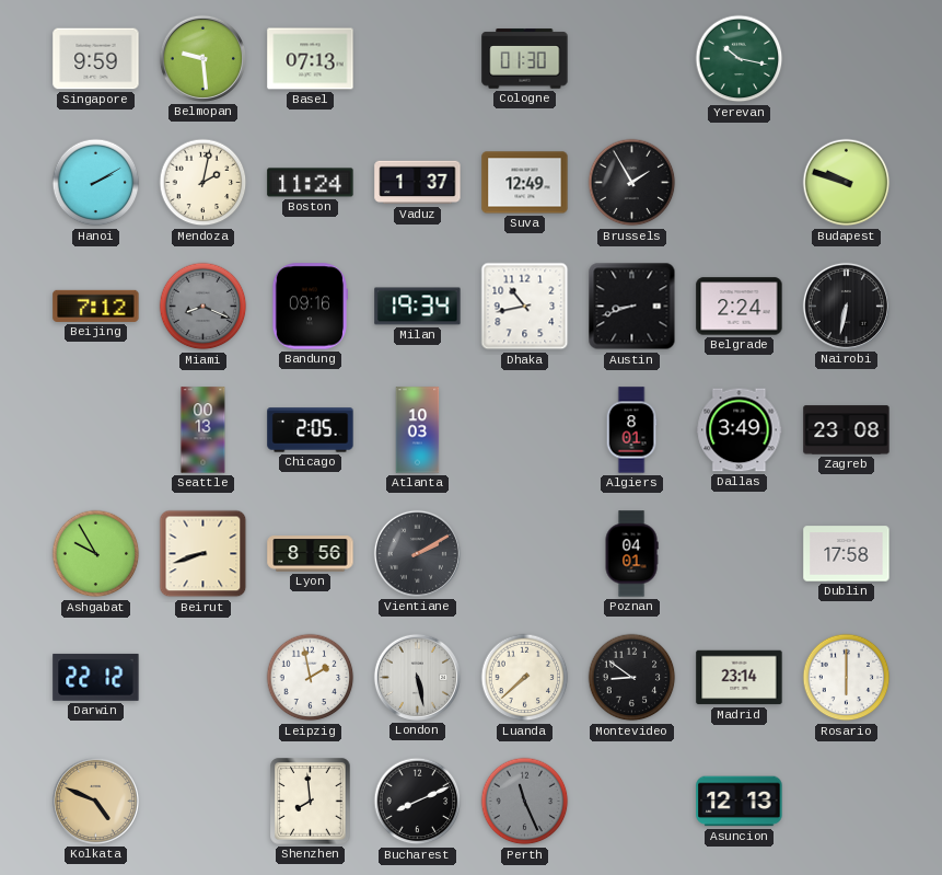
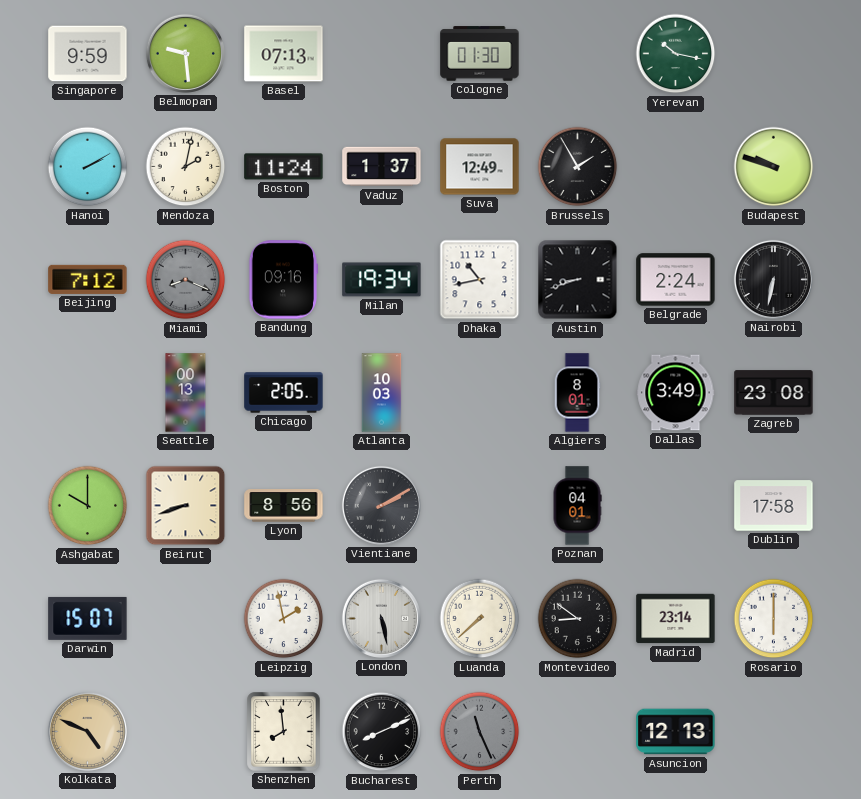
Ashgabat: 9:55 -> 10:00 (88, 506)
Darwin: 22:12 -> 15:07 (88, 618)
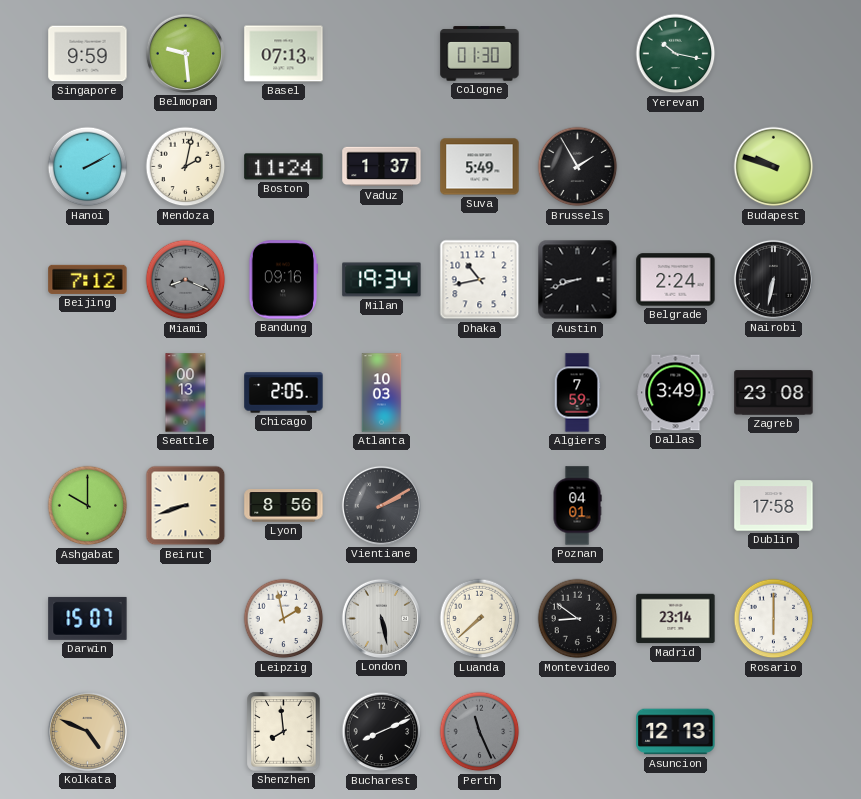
Suva: 12:49 -> 5:49 (480, 167)
Algiers: 8:01 -> 7:59 (577, 393)
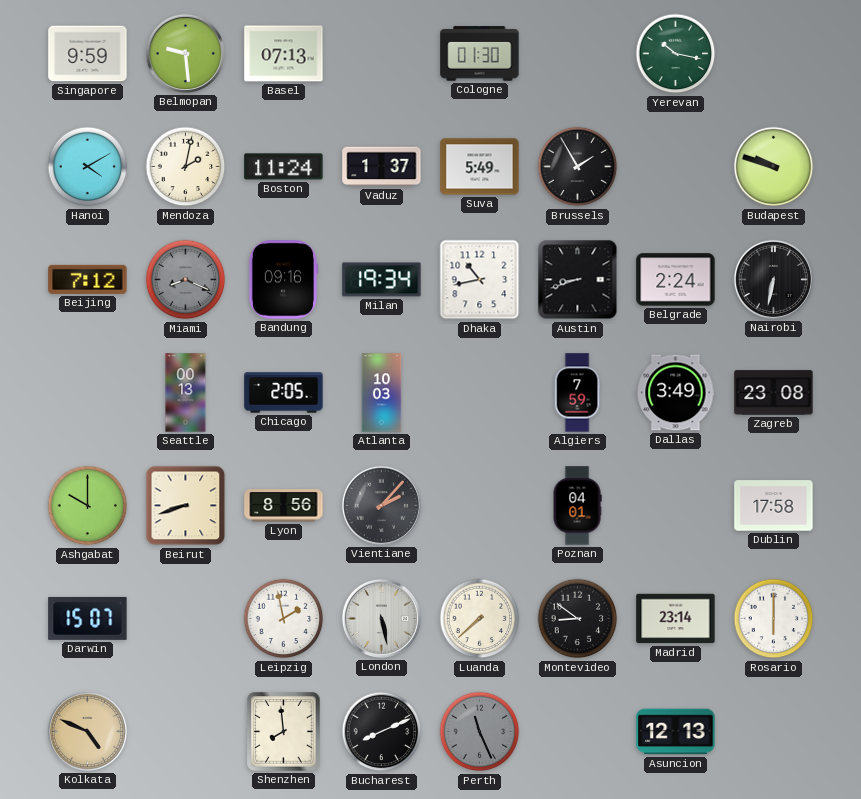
Hanoi: 2:10 -> 4:10 (88, 167)
Vientiane: 2:10 -> 2:07 (381, 505)
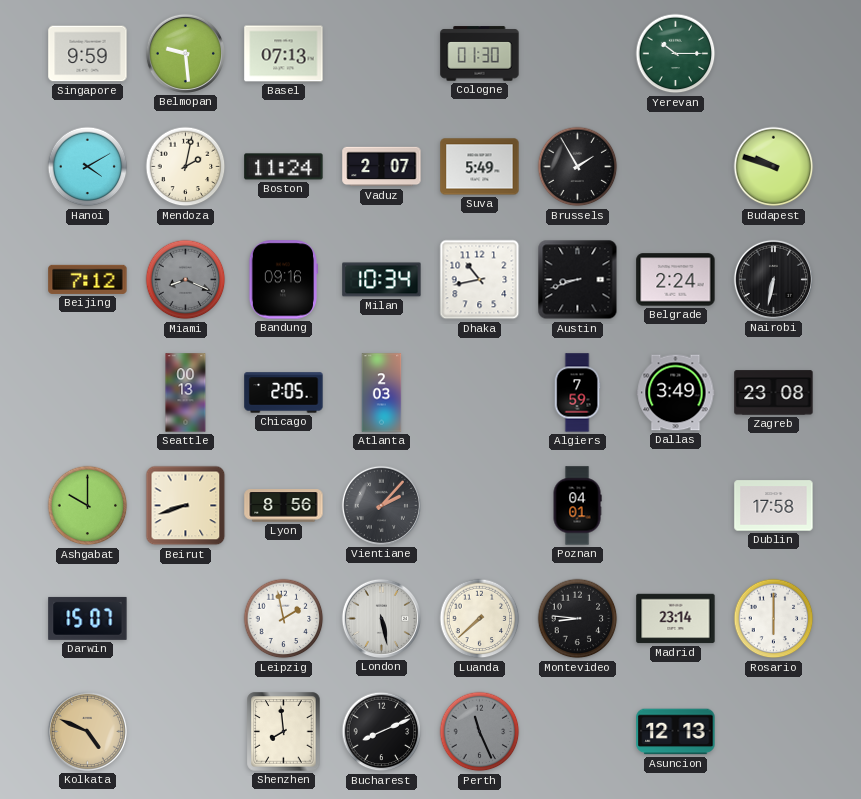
Yerevan: 10:17 -> 10:15 (676, 54)
Vaduz: 1:37 -> 2:07 (382, 167)
Milan: 19:34 -> 10:34 (382, 280)
Atlanta: 10:03 -> 2:03 (382, 393)
Montevideo: 8:51 -> 8:46 (578, 619)
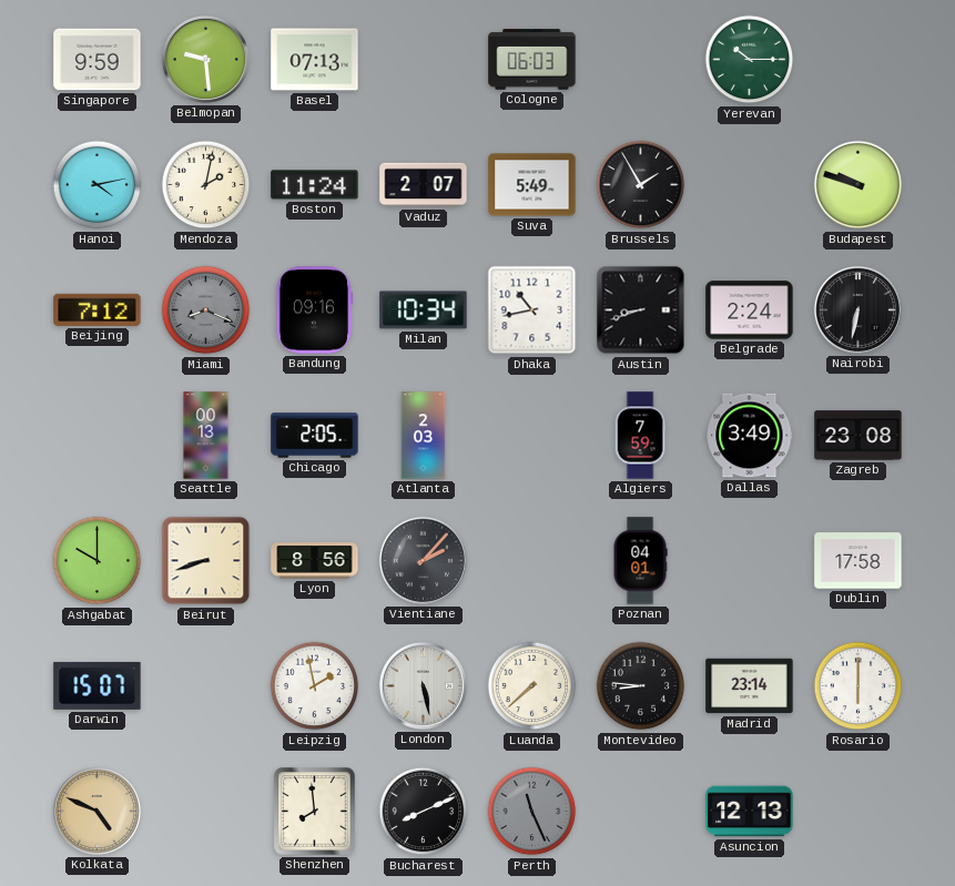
Cologne: 01:30 -> 06:03 (532, 60)
Hanoi: 4:10 -> 4:13 (98, 185)
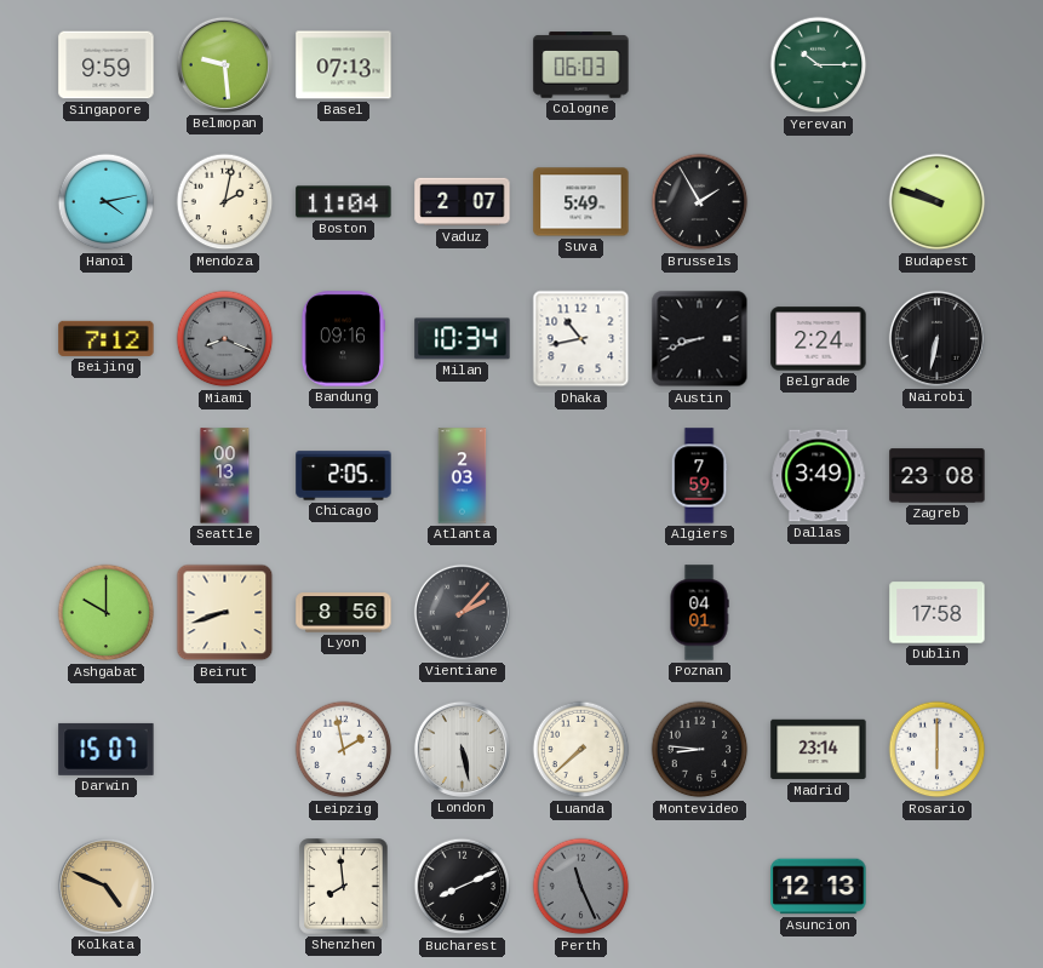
Boston: 11:24 -> 11:04 (344, 202)
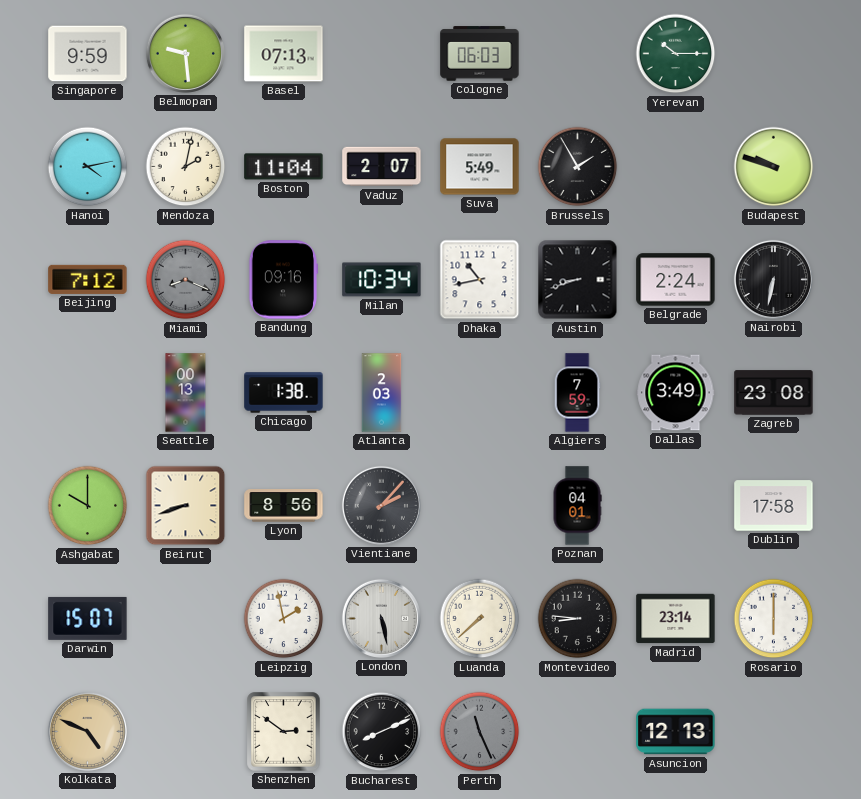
Chicago: 2:05 -> 1:38 (284, 393)
Shenzhen: 7:59 -> 2:51 (284, 732)
